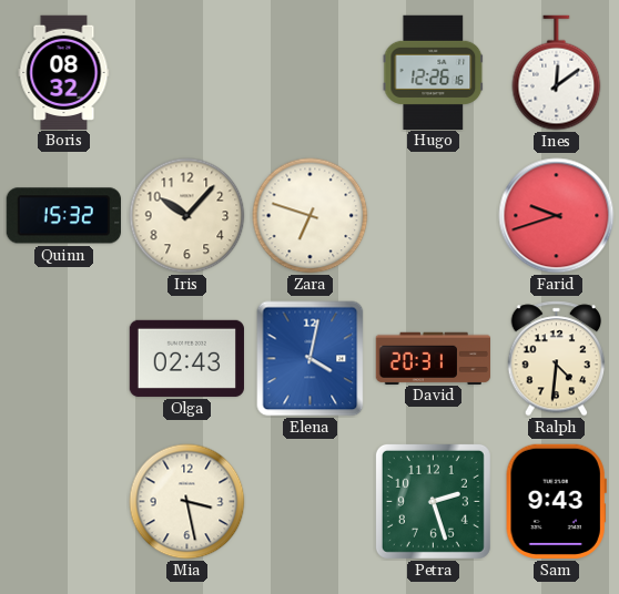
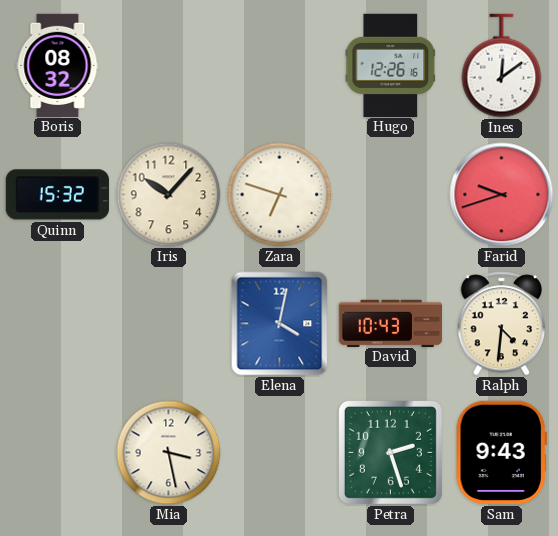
Olga: 02:43 -> none (186, 358)
David: 20:31 -> 10:43 (390, 323)
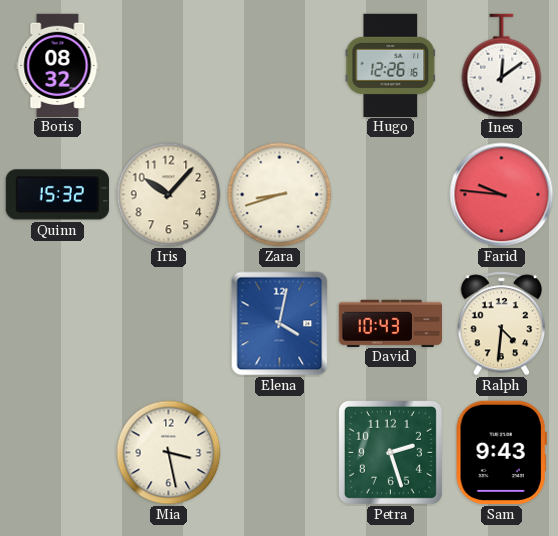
Zara: 6:48 -> 8:42 (280, 195)
Farid: 9:42 -> 9:46 (502, 195)
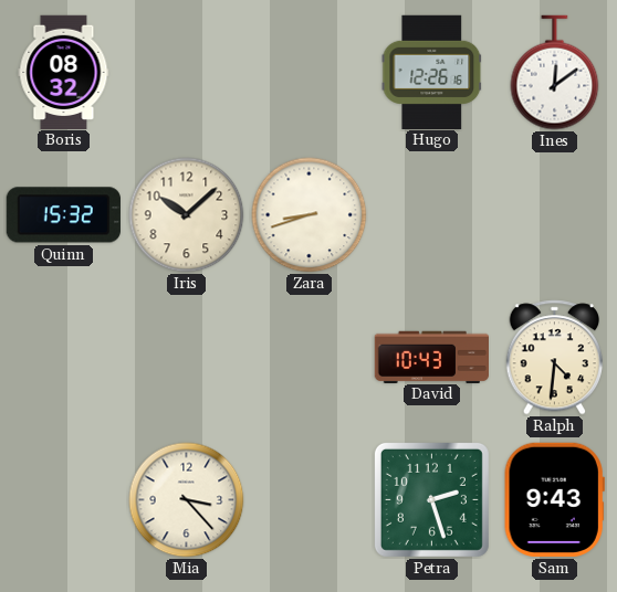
Iris: 10:07 -> 10:08 (187, 215)
Farid: 9:46 -> none (502, 195)
Elena: 4:02 -> none (280, 324)
Mia: 3:28 -> 3:23 (187, 500)
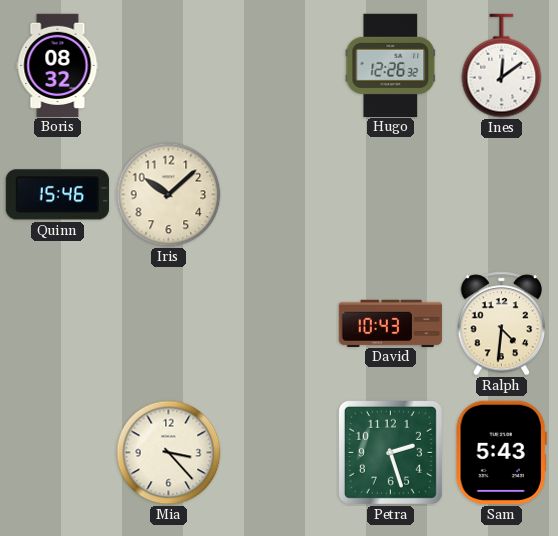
Hugo: 12:26:16 -> 12:26:32 (391, 65)
Quinn: 15:32 -> 15:46 (57, 195)
Zara: 8:42 -> none (310, 215)
Sam: 9:43 -> 5:43 (501, 452)
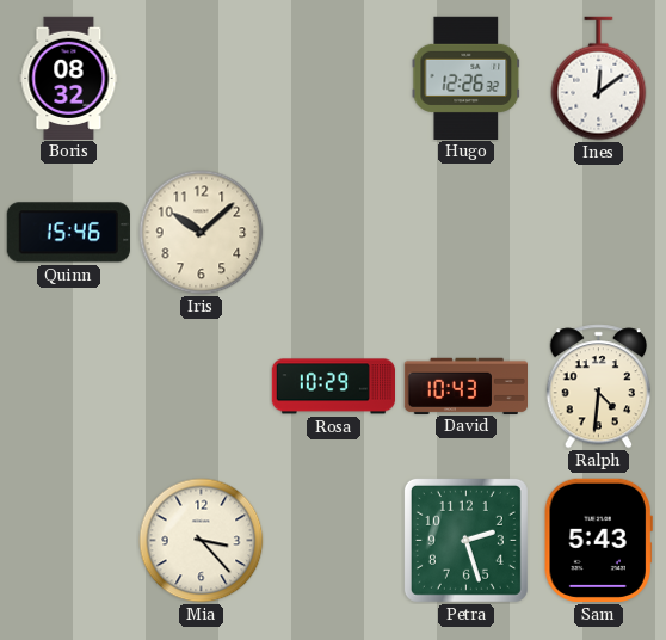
Rosa: none -> 10:29 (334, 387)
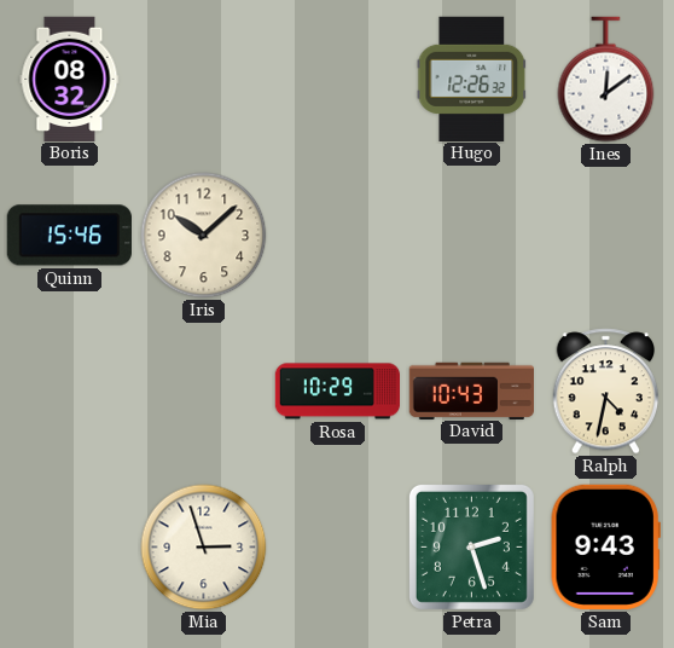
Ralph: 4:31 -> 4:32 (606, 392)
Mia: 3:23 -> 2:57 (204, 548)
Sam: 5:43 -> 9:43 (605, 546)
